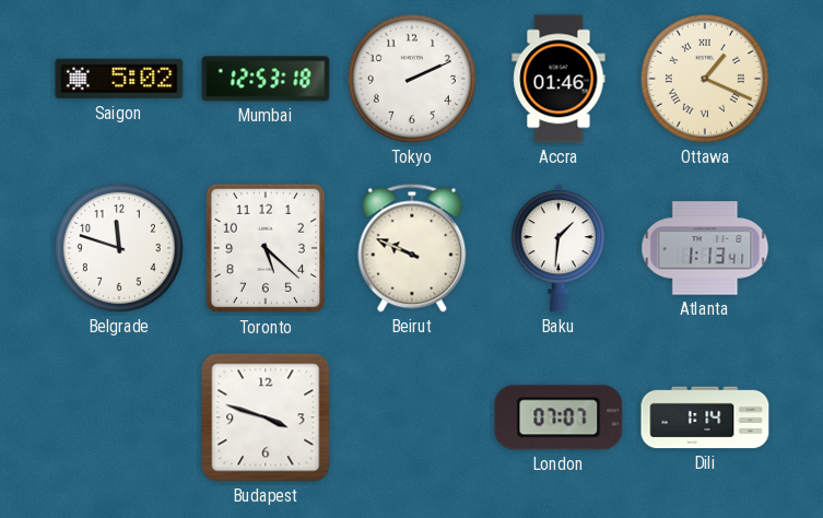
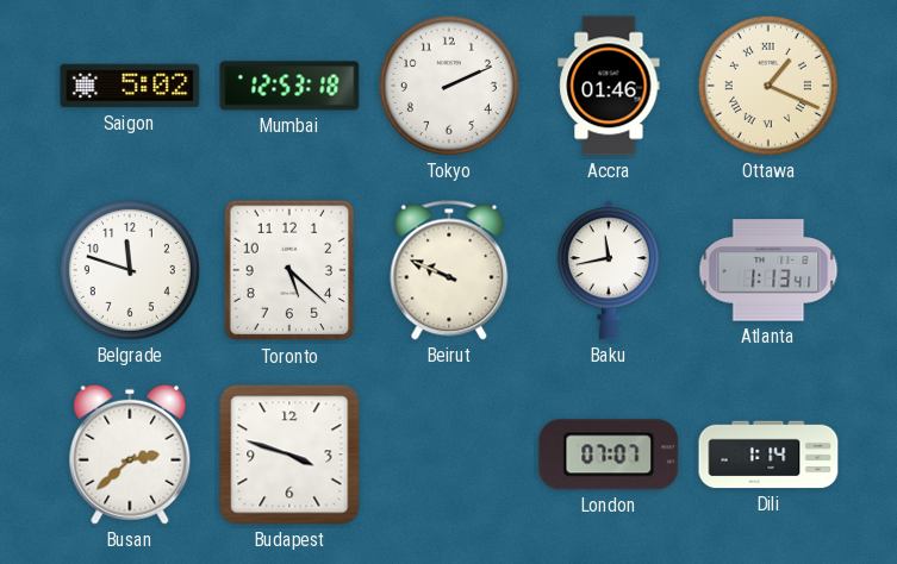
Baku: 1:31 -> 11:43 (609, 270)
Busan: none -> 2:38 (130, 455)
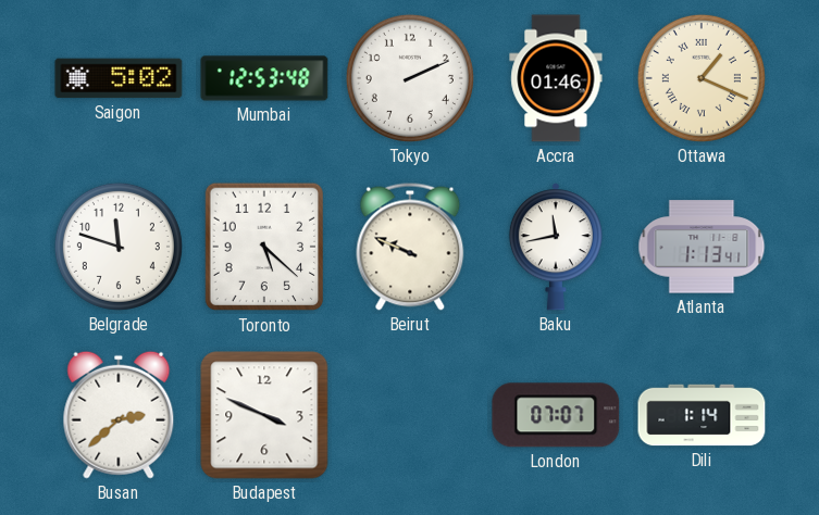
Mumbai: 12:53:18 -> 12:53:48 (264, 78)
Budapest: 3:48 -> 3:49 (264, 415)
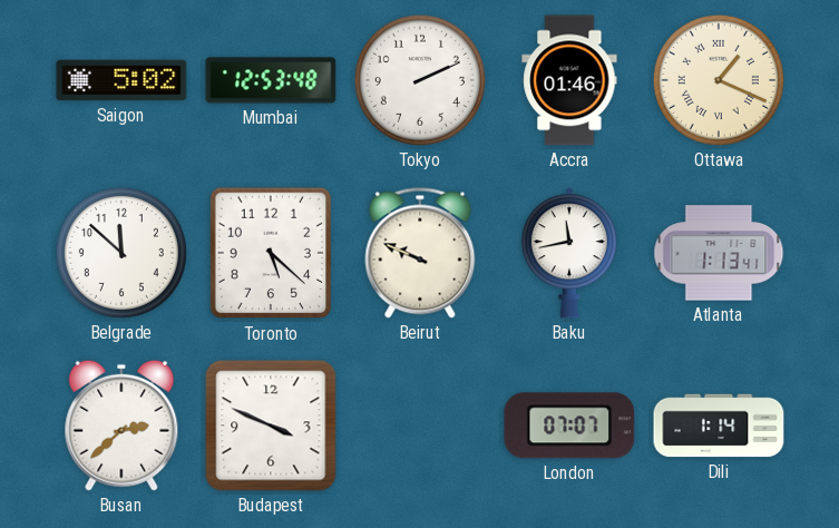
Belgrade: 11:48 -> 11:52 (121, 253)
